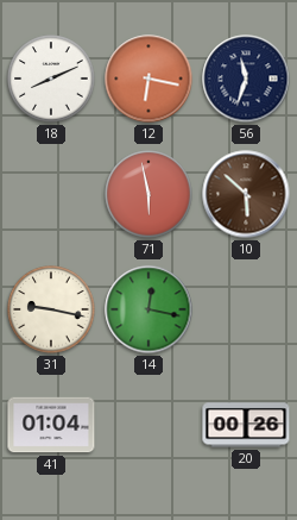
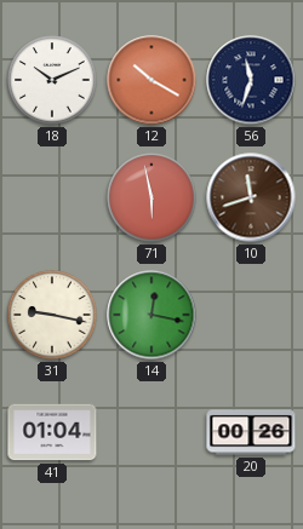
18: 8:11 -> 10:11 (52, 80)
12: 6:17 -> 10:20 (151, 80)
10: 5:52 -> 11:42 (251, 197)
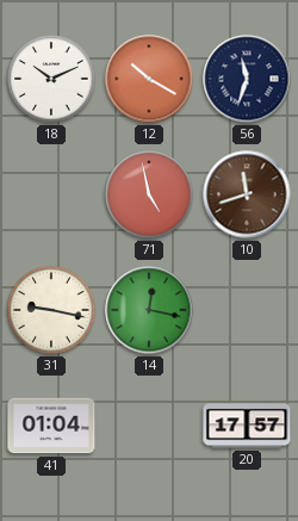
71: 5:58 -> 4:58 (149, 194)
20: 00:26 -> 17:57 (247, 426)
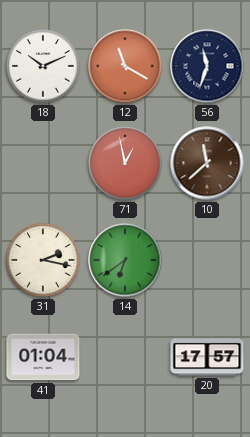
12: 10:20 -> 11:20 (125, 66)
71: 4:58 -> 12:58 (125, 163)
10: 11:42 -> 11:38 (207, 163)
31: 9:17 -> 2:17 (43, 260)
14: 12:17 -> 6:39 (125, 260)
